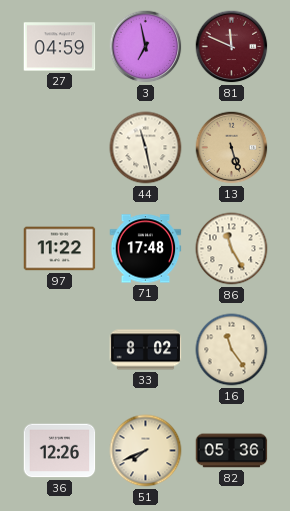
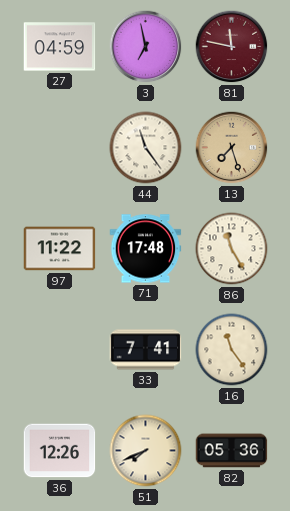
81: 11:49 -> 11:47 (232, 47)
44: 11:28 -> 11:24 (146, 148)
13: 5:27 -> 7:27 (232, 148)
33: 8:02 -> 7:41 (146, 350)
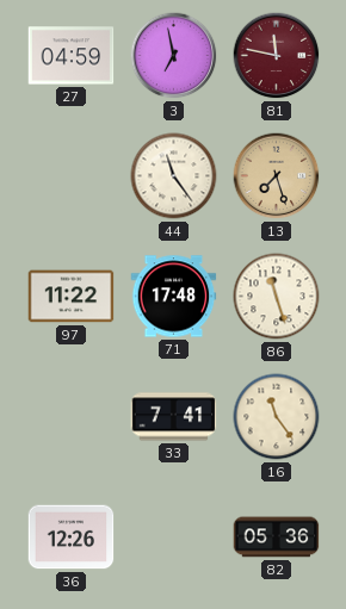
86: 11:25 -> 11:27 (277, 297)
51: 7:41 -> none (146, 451)
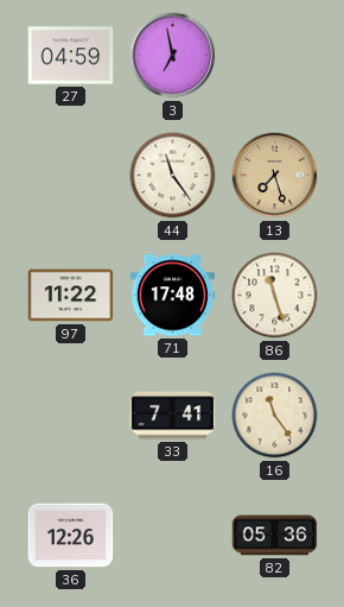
81: 11:47 -> none (277, 56)
